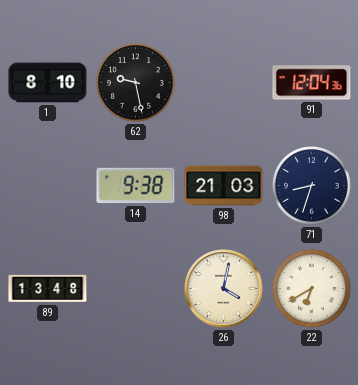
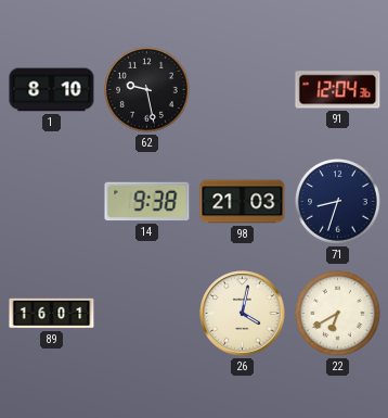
89: 13:48 -> 16:01 (52, 314)
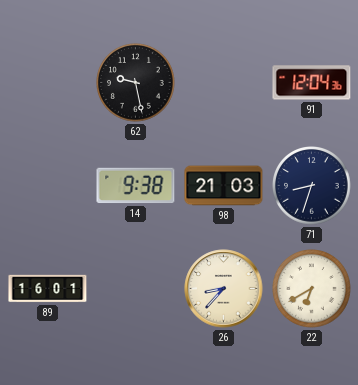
1: 8:10 -> none (52, 90)
26: 4:02 -> 8:37 (224, 289)
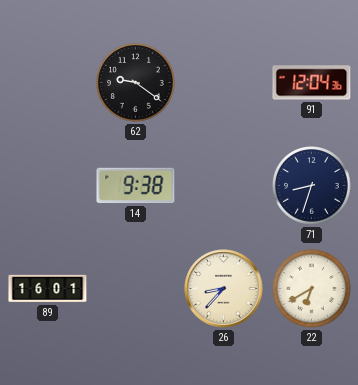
62: 9:28 -> 9:21 (136, 83)
98: 21:03 -> none (224, 186)
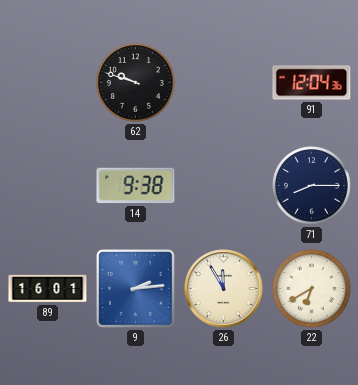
62: 9:21 -> 9:48 (136, 83)
71: 8:33 -> 8:15 (312, 186)
9: none -> 2:14 (136, 289)
26: 8:37 -> 11:55 (224, 289)
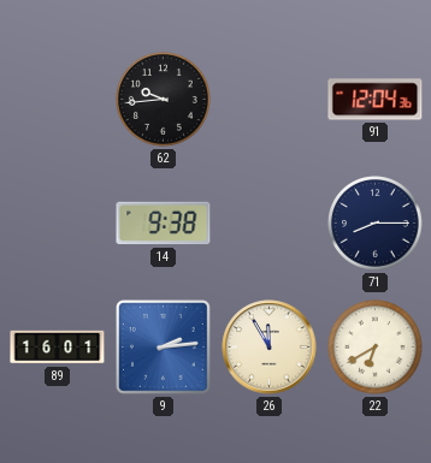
62: 9:48 -> 9:44 (164, 100)
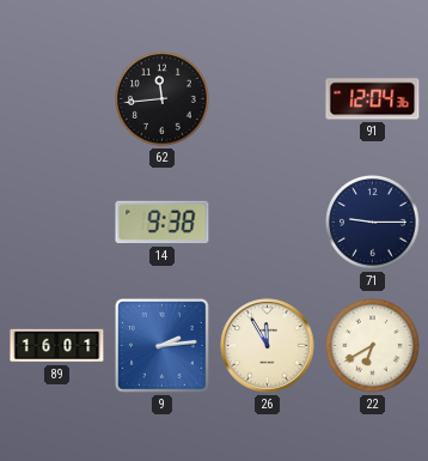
62: 9:44 -> 11:44 (163, 99)
71: 8:15 -> 9:15 (373, 223)
